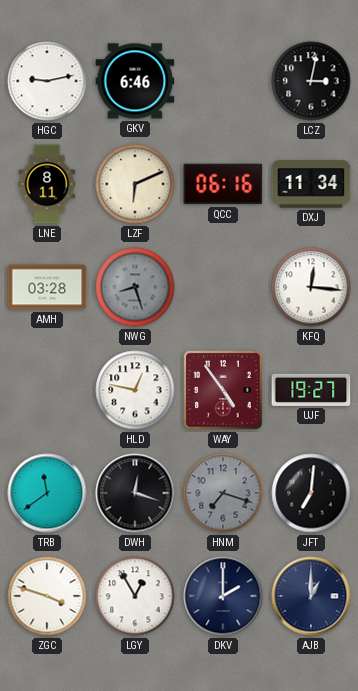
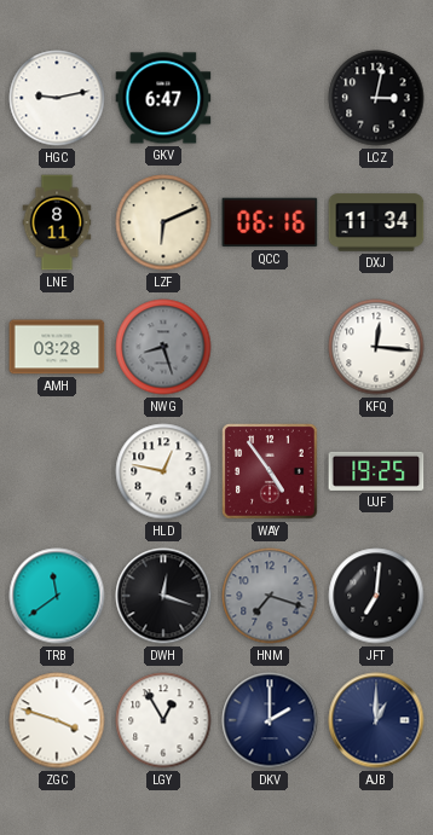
GKV: 6:46 -> 6:47 (163, 98)
UJF: 19:27 -> 19:25 (376, 471)
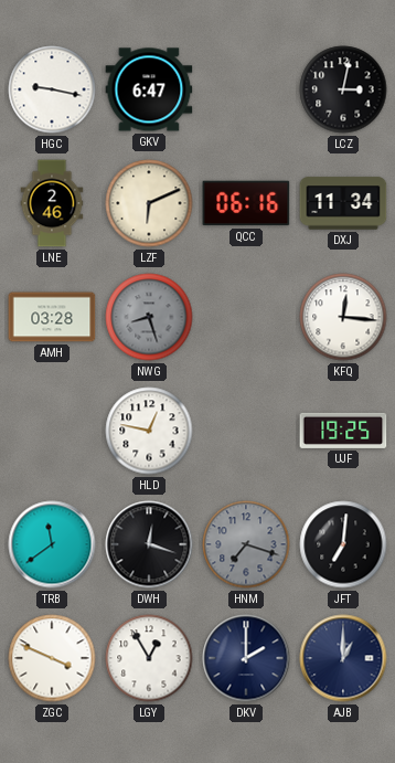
HGC: 9:13 -> 9:17 (52, 89)
LNE: 8:11 -> 2:46 (52, 203)
WAY: 4:54 -> none (270, 471)
ZGC: 3:48 -> 3:49 (52, 658)
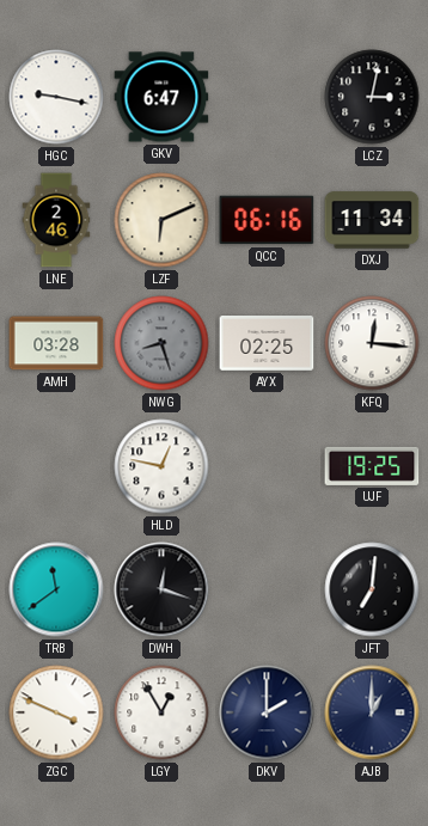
AYX: none -> 02:25 (267, 344)
HNM: 7:18 -> none (246, 544)
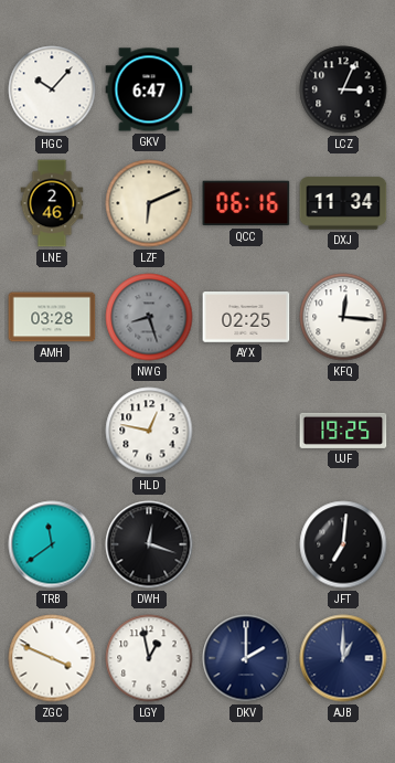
HGC: 9:17 -> 10:07 (52, 89)
LCZ: 3:02 -> 3:04 (343, 89)
LGY: 12:55 -> 12:58 (149, 658)
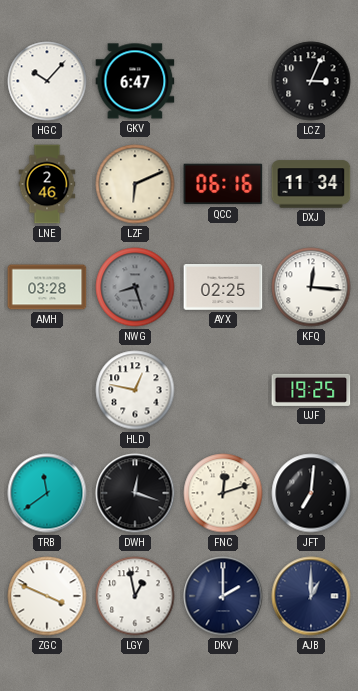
FNC: none -> 12:12 (223, 493)
